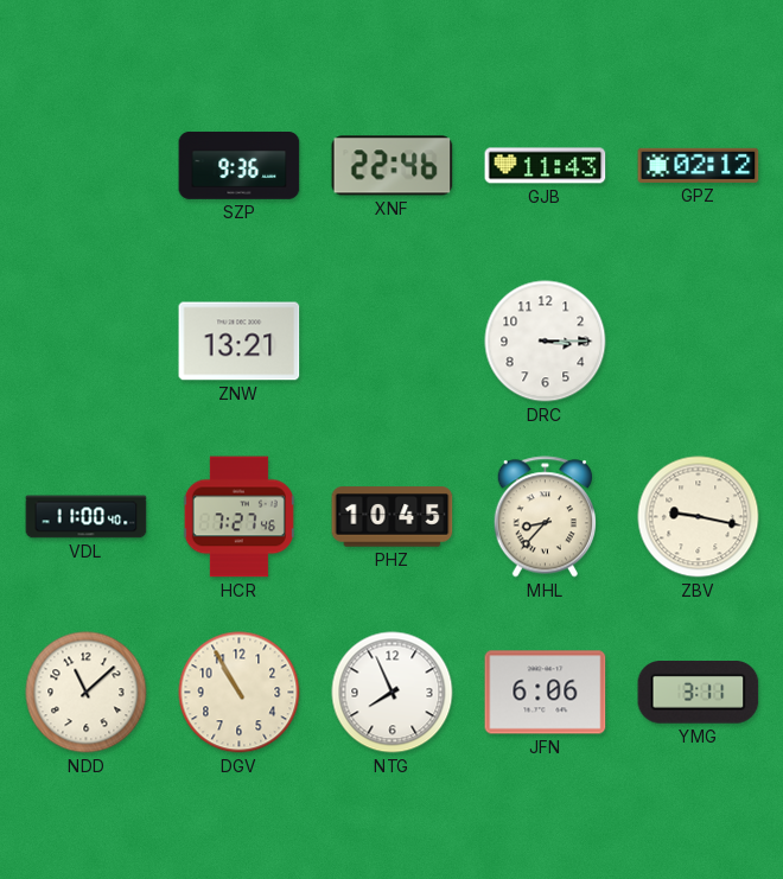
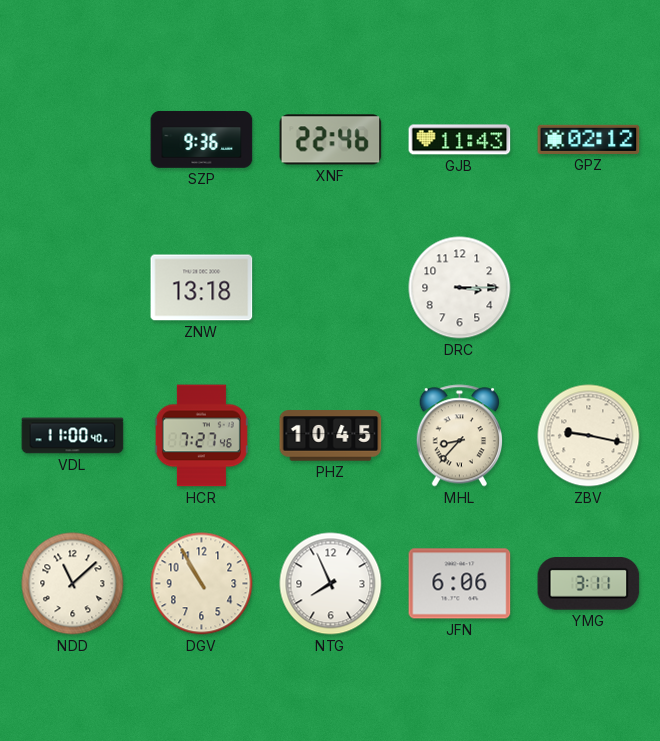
ZNW: 13:21 -> 13:18 (202, 288)
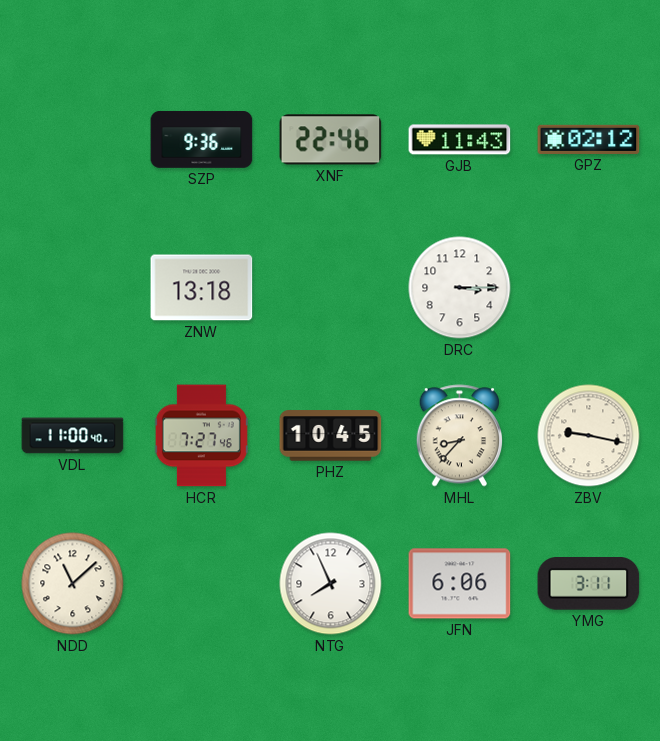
DGV: 10:55 -> none (202, 584)
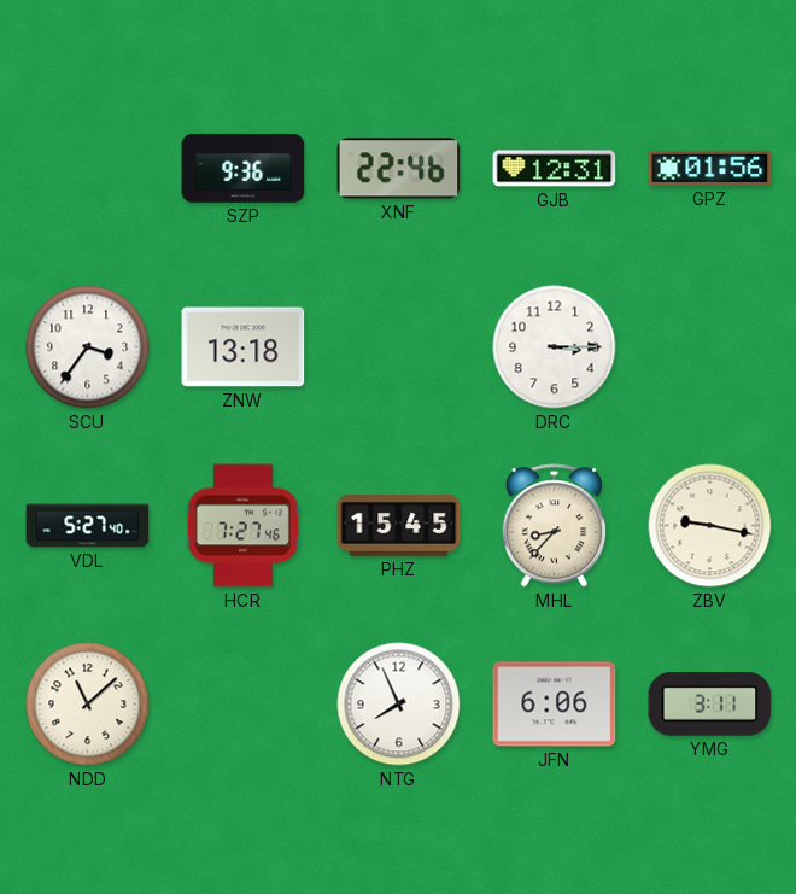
GJB: 11:43 -> 12:31 (555, 169)
GPZ: 02:12 -> 01:56 (710, 168)
SCU: none -> 3:36 (88, 347)
VDL: 11:00 -> 5:27 (88, 526)
PHZ: 10:45 -> 15:45 (399, 526)
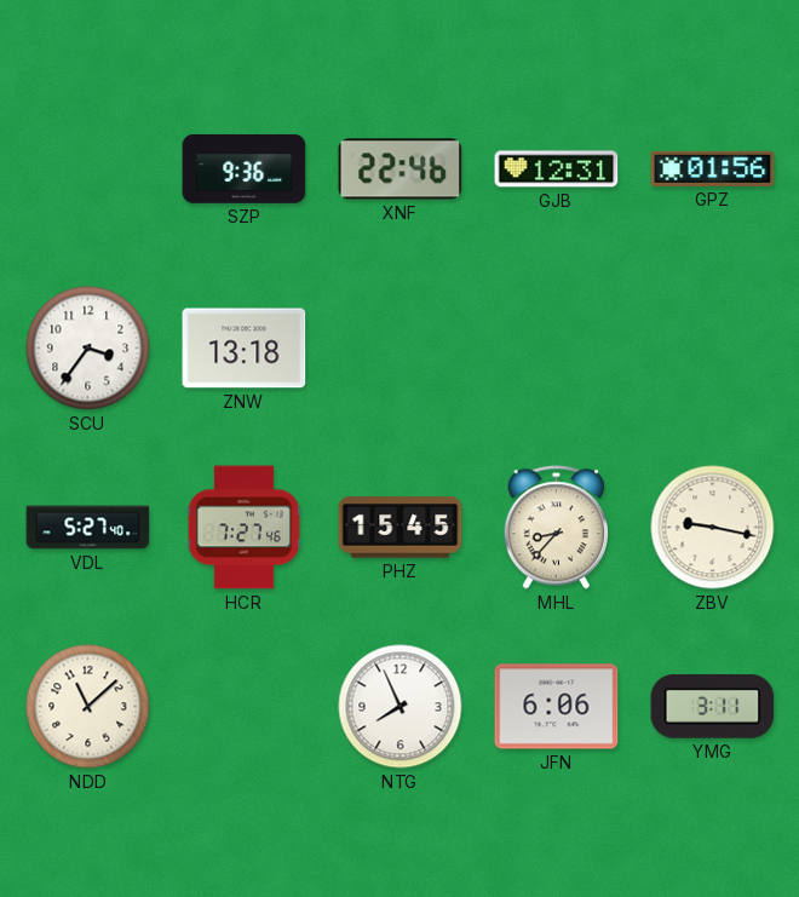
DRC: 3:15 -> none (555, 347)
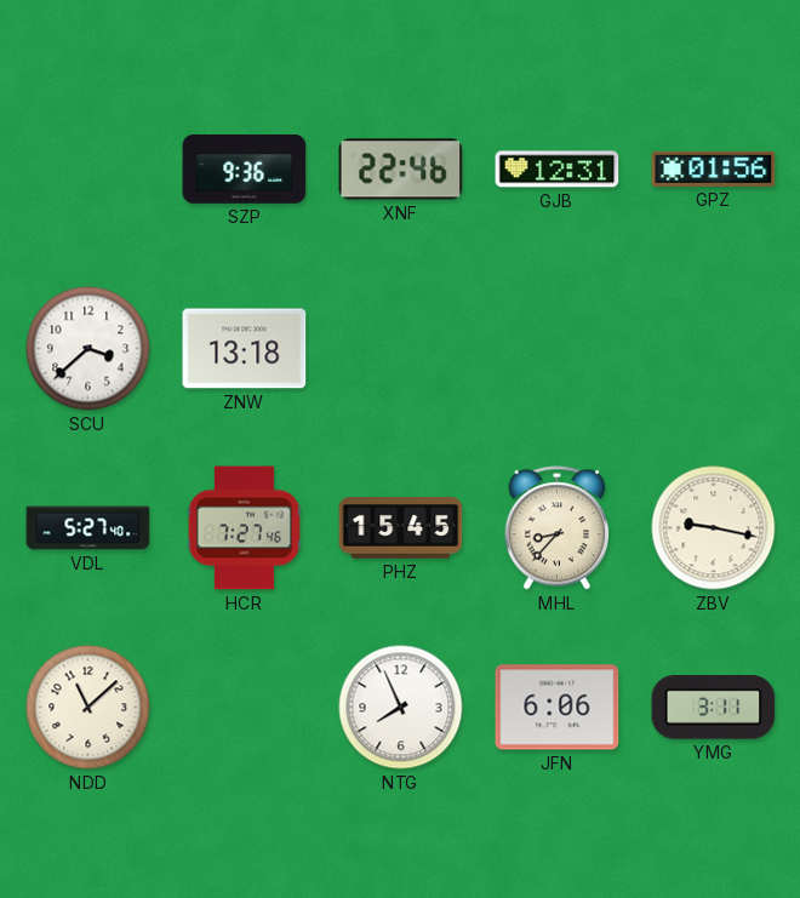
SCU: 3:36 -> 3:38 (88, 349)
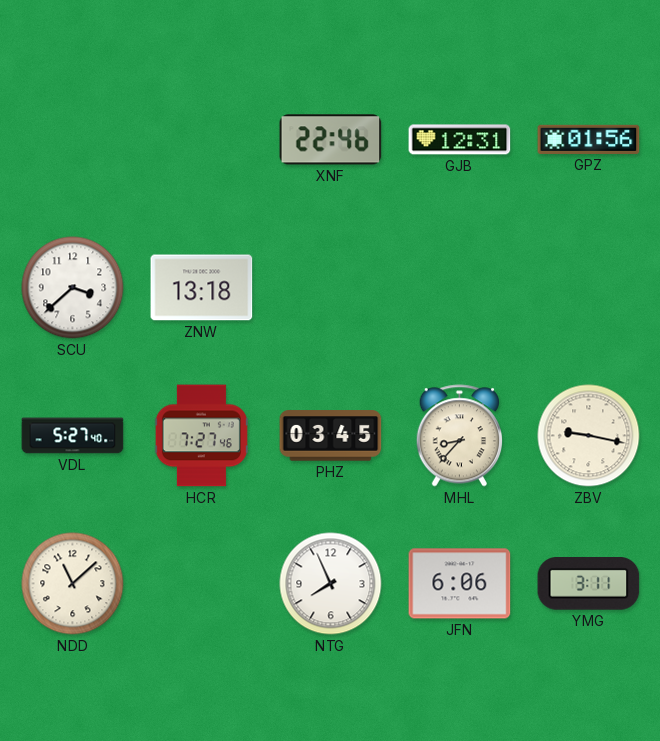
SZP: 9:36 -> none (245, 168)
PHZ: 15:45 -> 03:45 (331, 436)
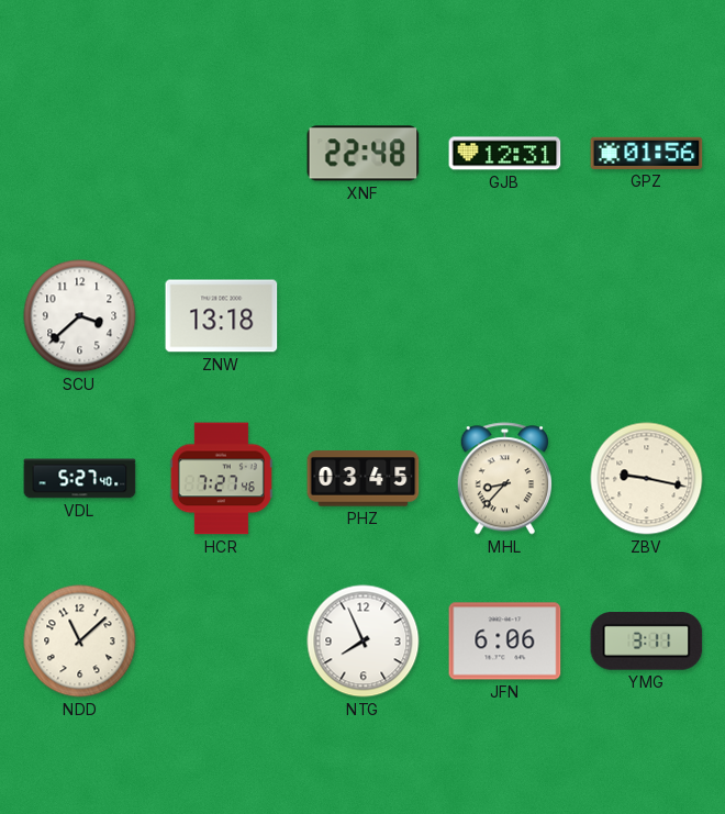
XNF: 22:46 -> 22:48 (364, 154)
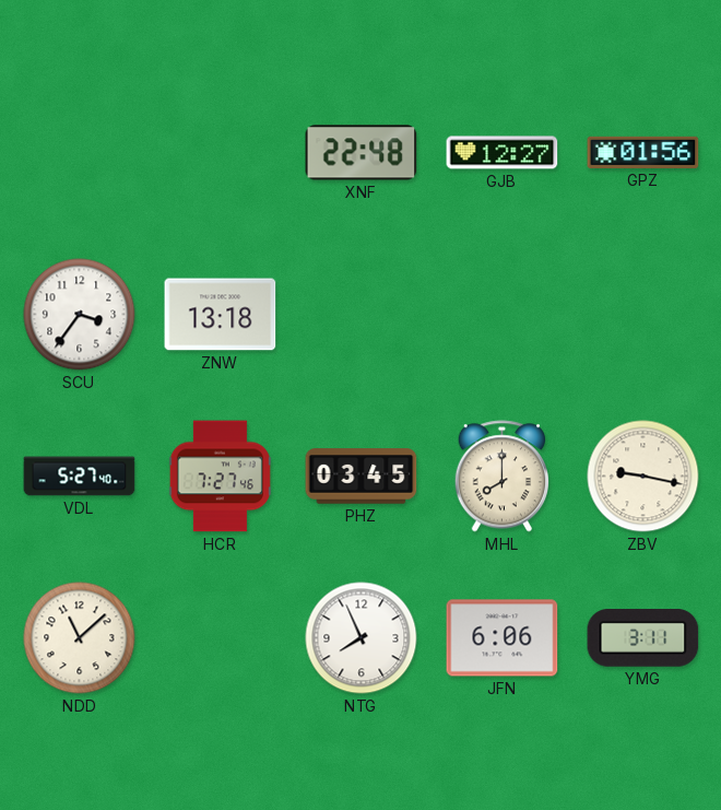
GJB: 12:31 -> 12:27 (503, 153)
SCU: 3:38 -> 3:36 (80, 315)
MHL: 8:37 -> 8:00 (501, 477)
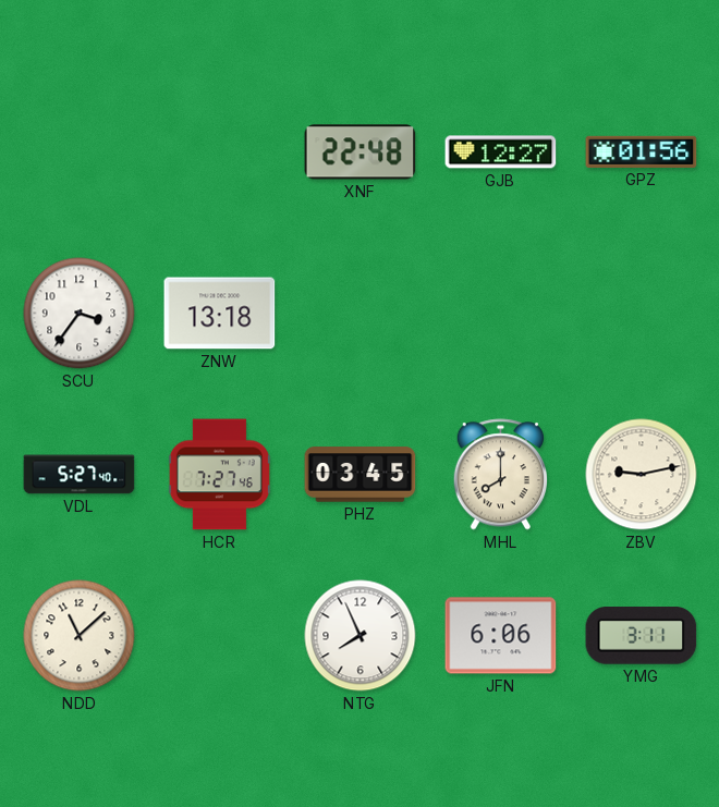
ZBV: 9:17 -> 9:13 (642, 475)
